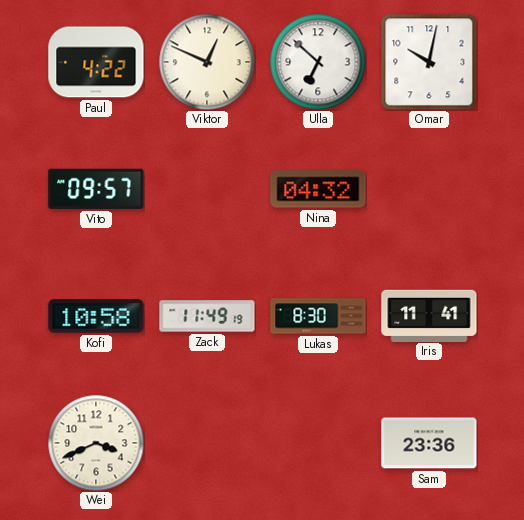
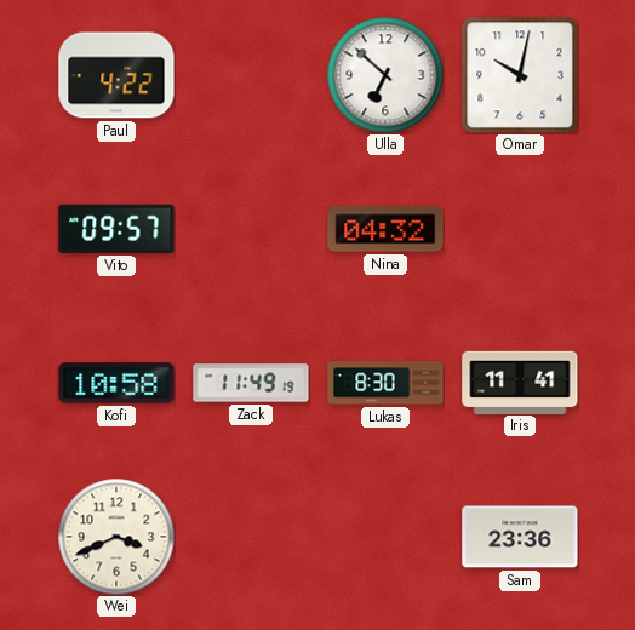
Viktor: 12:49 -> none (207, 62)
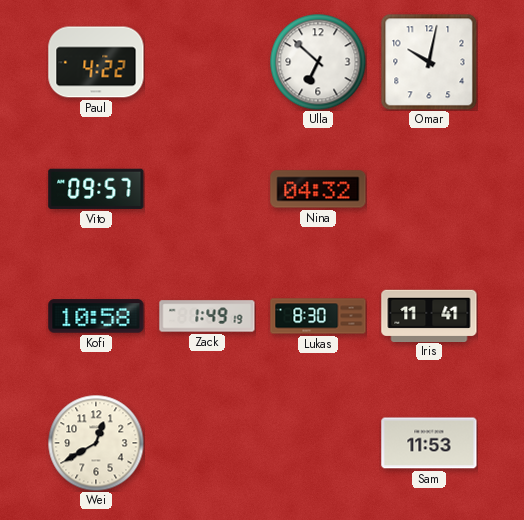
Zack: 11:49 -> 1:49 (207, 316)
Wei: 3:41 -> 12:40 (96, 443)
Sam: 23:36 -> 11:53 (429, 443)
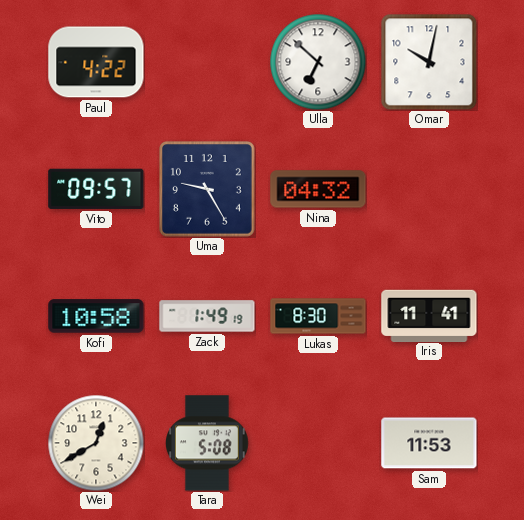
Uma: none -> 9:25 (208, 190)
Tara: none -> 5:08 (208, 443)
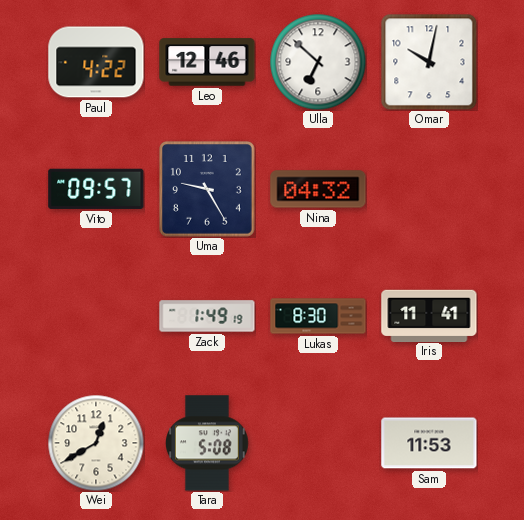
Leo: none -> 12:46 (207, 62)
Kofi: 10:58 -> none (96, 316)
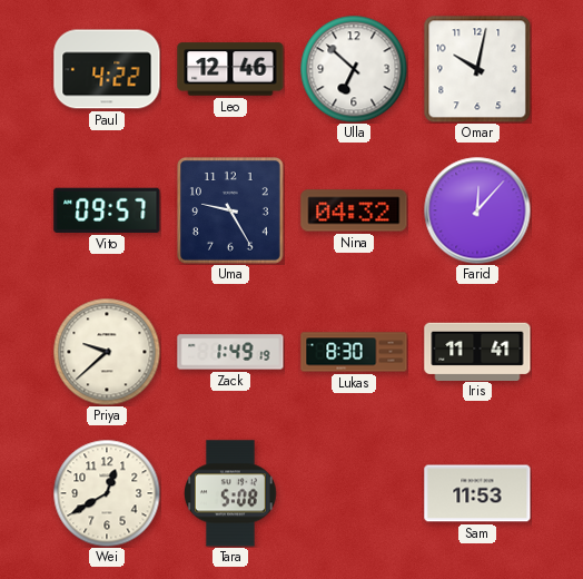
Farid: none -> 12:07 (477, 210)
Priya: none -> 9:38 (107, 352)
